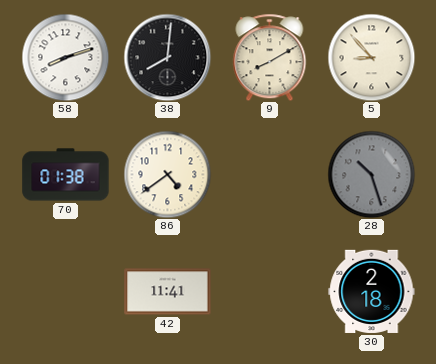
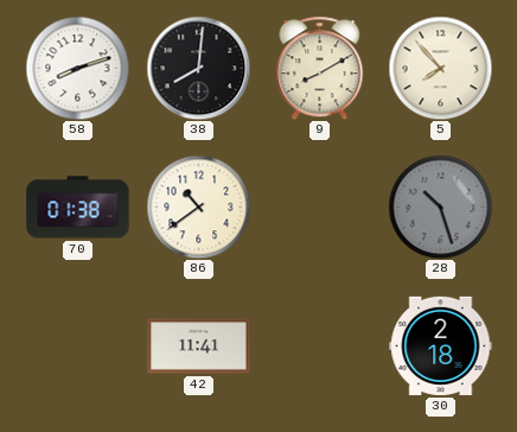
5: 8:53 -> 7:53 (440, 68)
86: 4:39 -> 10:39 (198, 207)
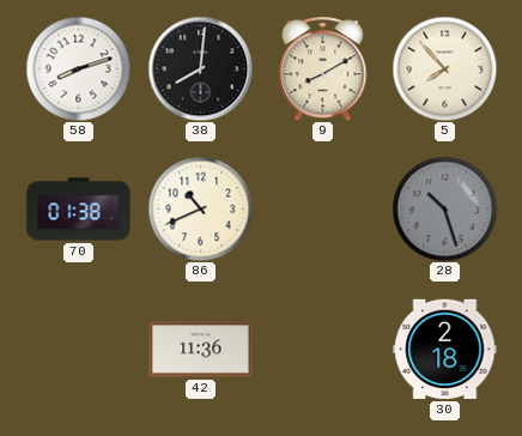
86: 10:39 -> 10:41 (200, 208)
42: 11:41 -> 11:36 (201, 350)
